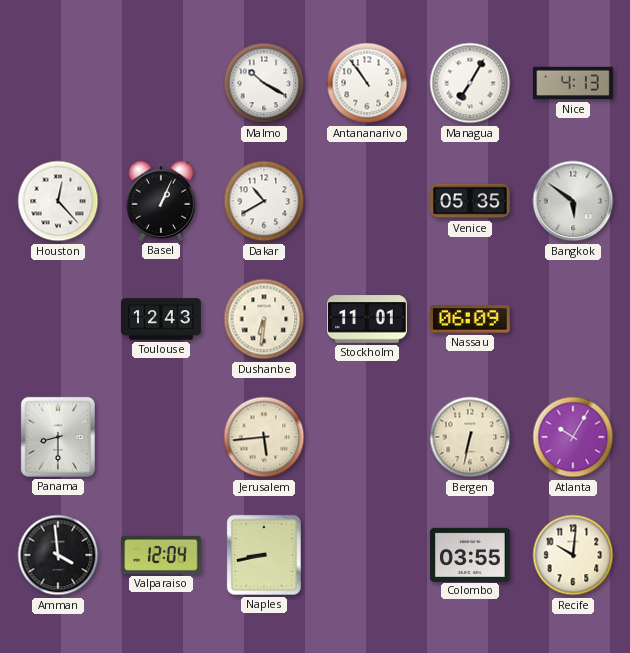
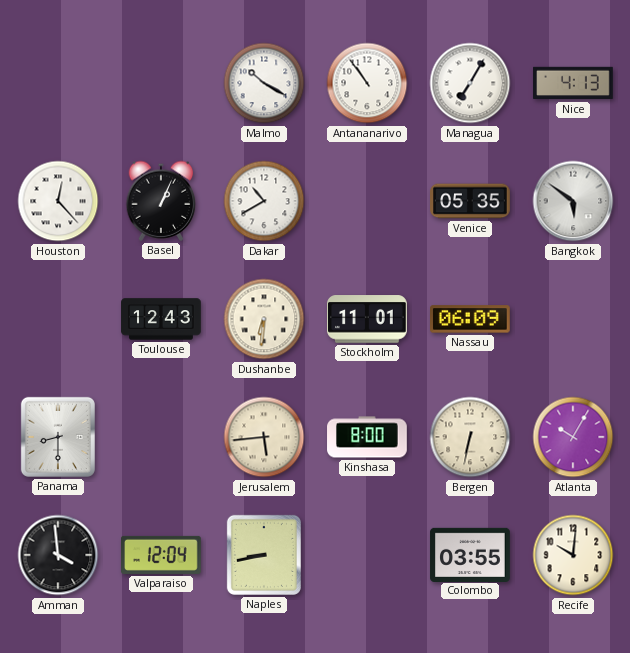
Kinshasa: none -> 8:00 (367, 437)
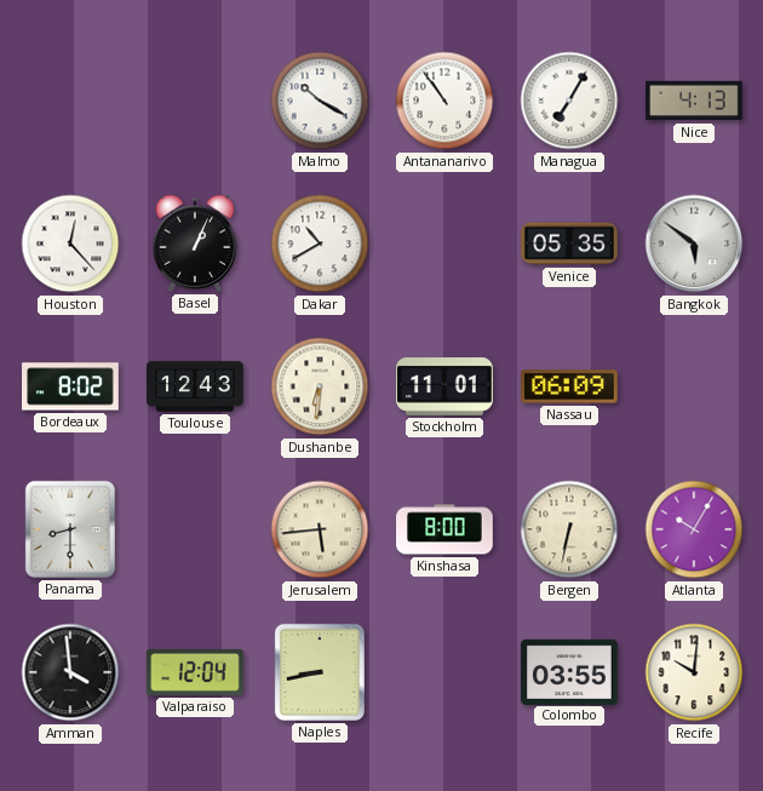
Bordeaux: none -> 8:02 (70, 386)
